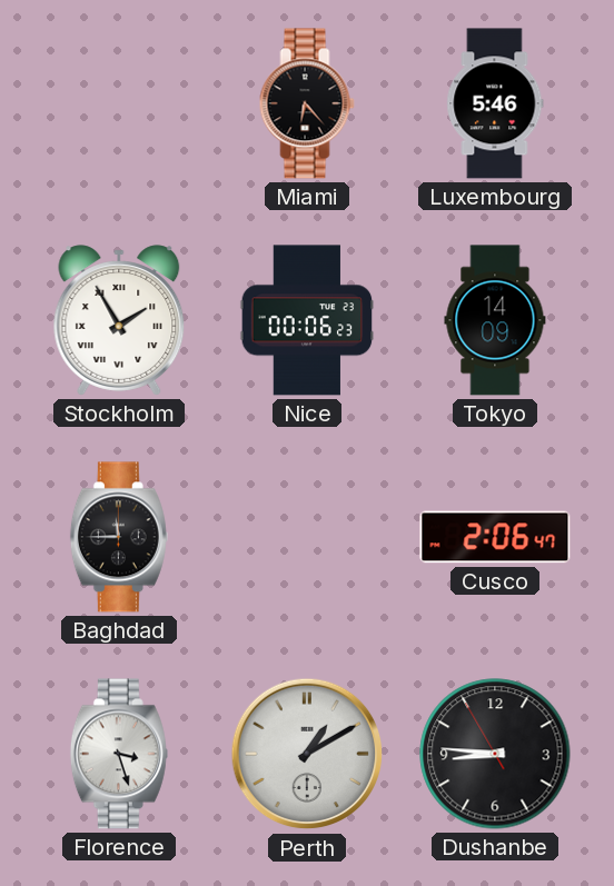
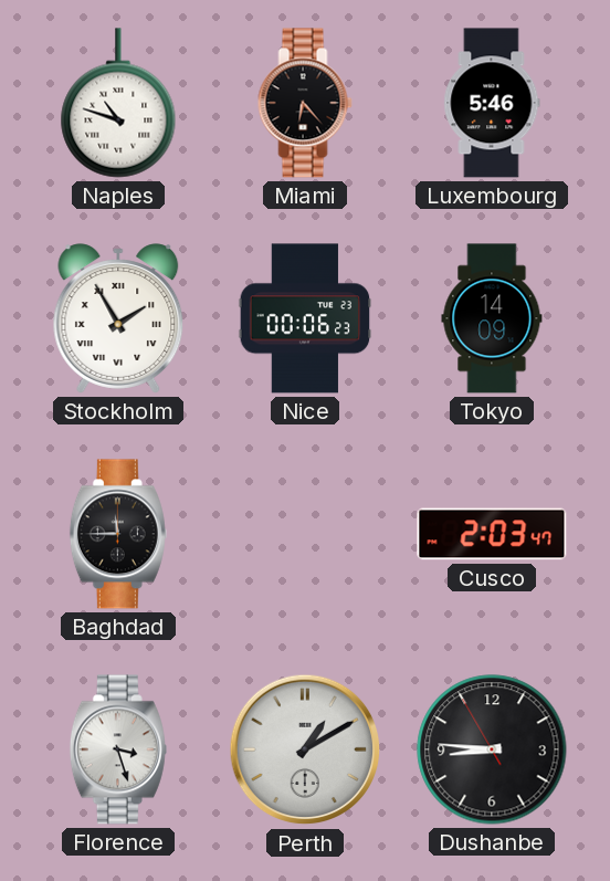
Naples: none -> 10:48 (118, 103)
Cusco: 2:06 -> 2:03 (492, 534)
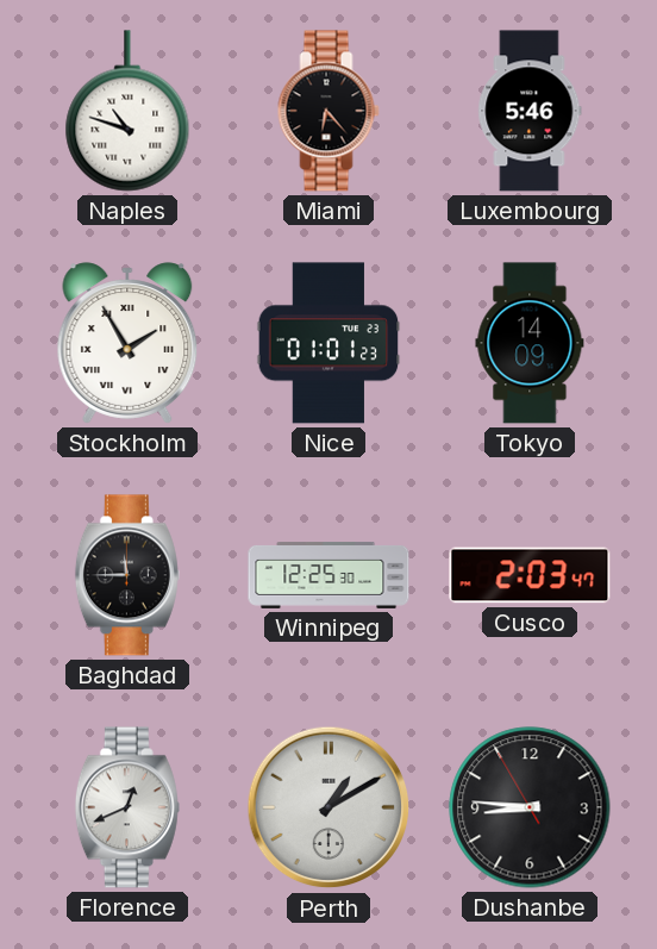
Nice: 00:06 -> 01:01 (328, 343)
Winnipeg: none -> 12:25 (328, 576)
Florence: 3:27 -> 12:41 (127, 807)
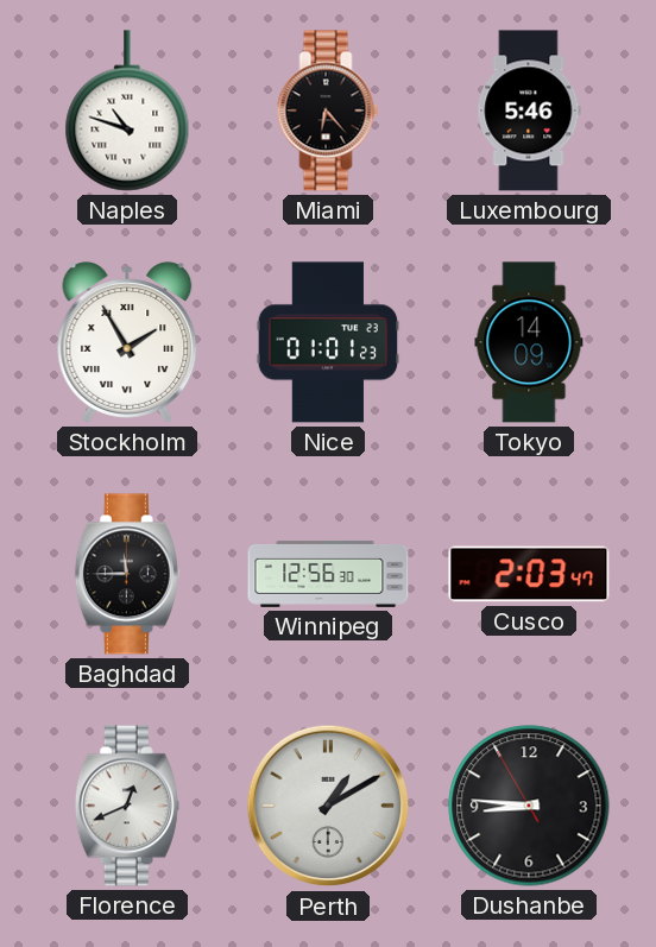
Winnipeg: 12:25 -> 12:56 (328, 575)
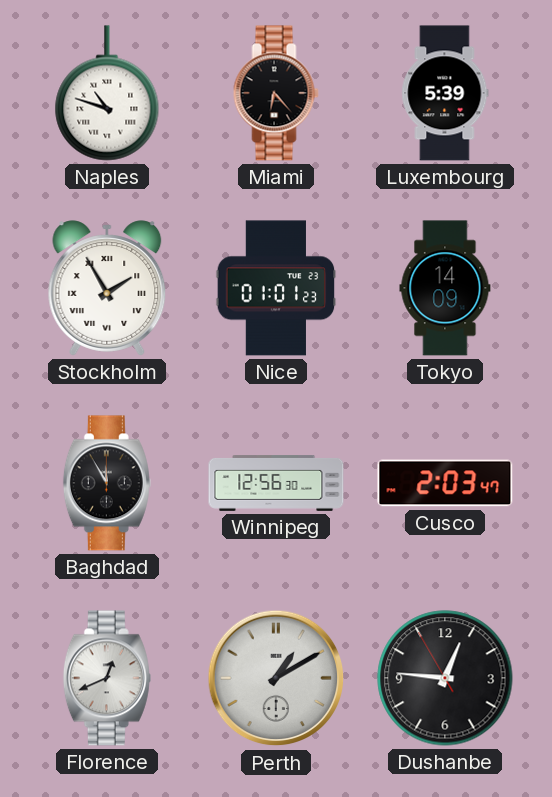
Luxembourg: 5:46 -> 5:39 (445, 93)
Baghdad: 11:45 -> 11:55 (107, 483)
Dushanbe: 8:45 -> 12:45 (445, 678)
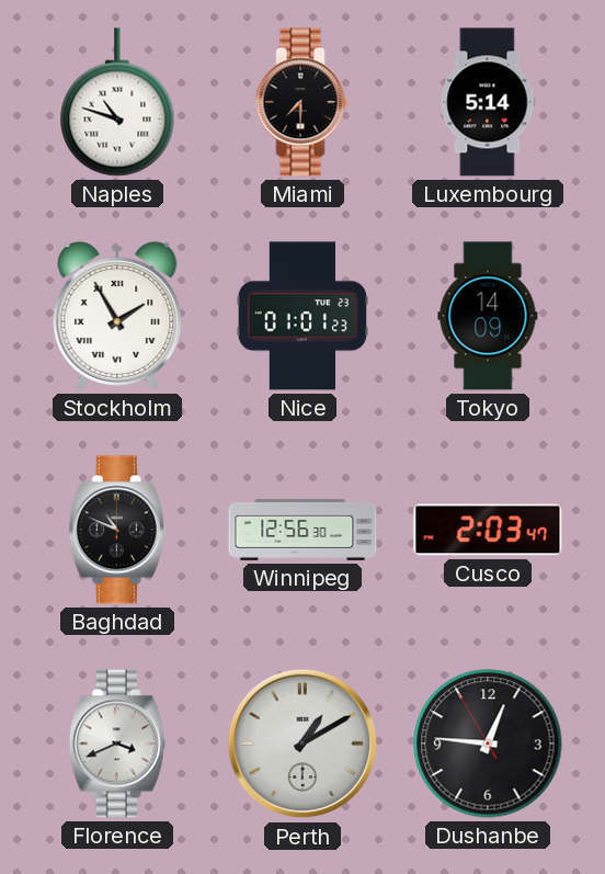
Miami: 6:23 -> 7:30 (302, 102)
Luxembourg: 5:39 -> 5:14 (488, 102)
Baghdad: 11:55 -> 10:49 (117, 530)
Florence: 12:41 -> 3:41 (117, 744)
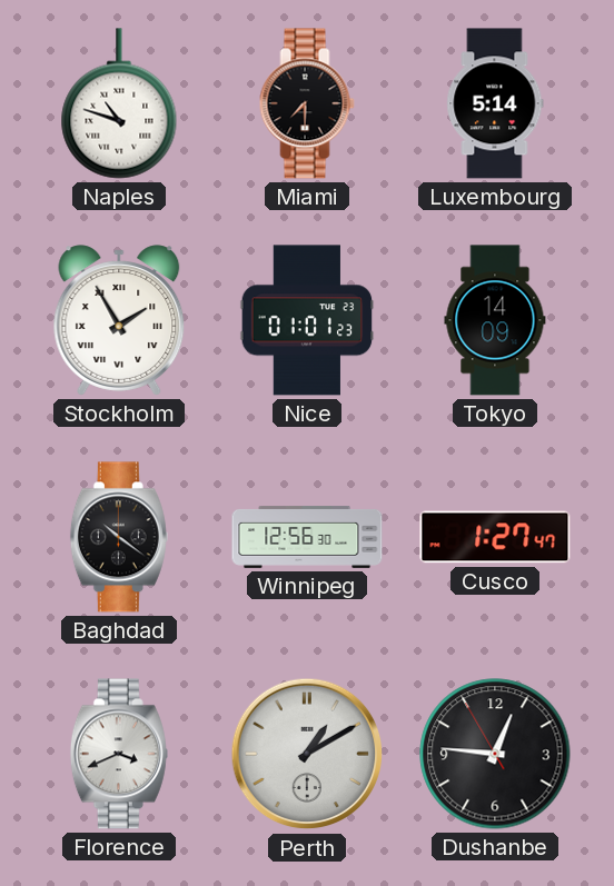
Baghdad: 10:49 -> 10:21 (119, 537)
Cusco: 2:03 -> 1:27 (495, 537)
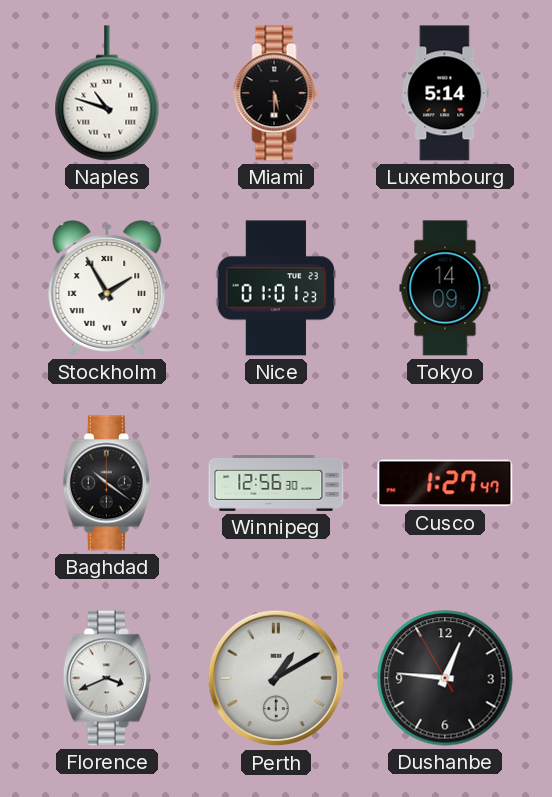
Miami: 7:30 -> 5:30 (276, 93)
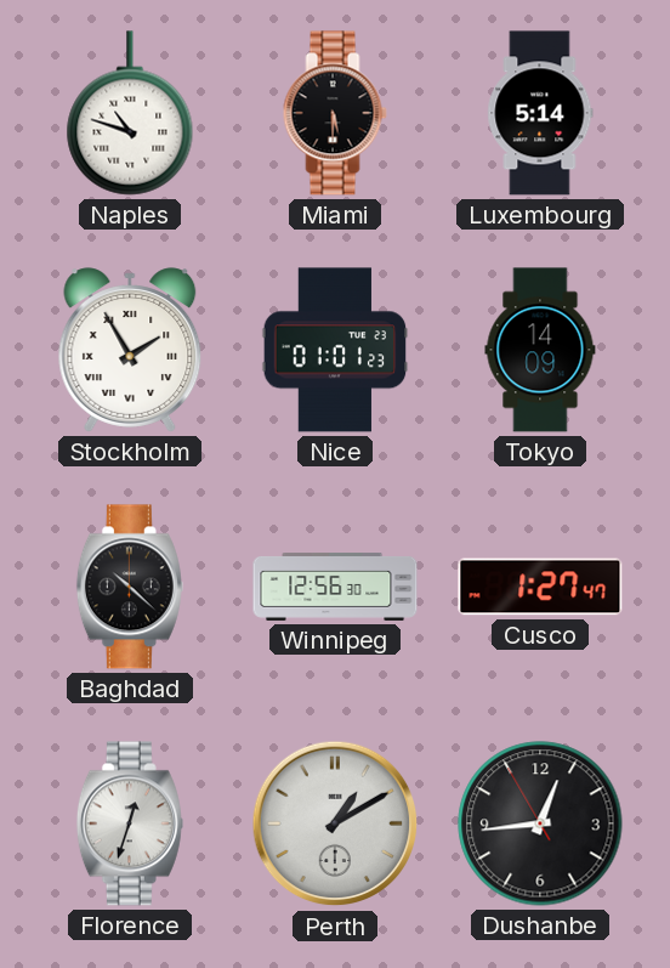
Baghdad: 10:21 -> 10:22 (130, 587)
Florence: 3:41 -> 12:33 (130, 823)
Dushanbe: 12:45 -> 12:43 (540, 823)
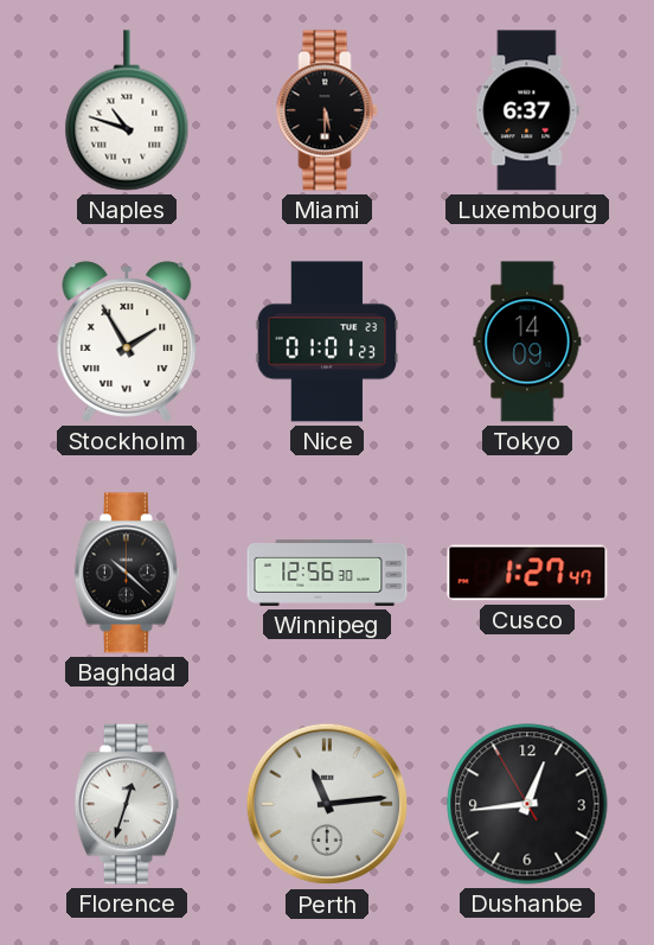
Luxembourg: 5:14 -> 6:37 (527, 110)
Perth: 1:10 -> 11:14 (327, 804)
